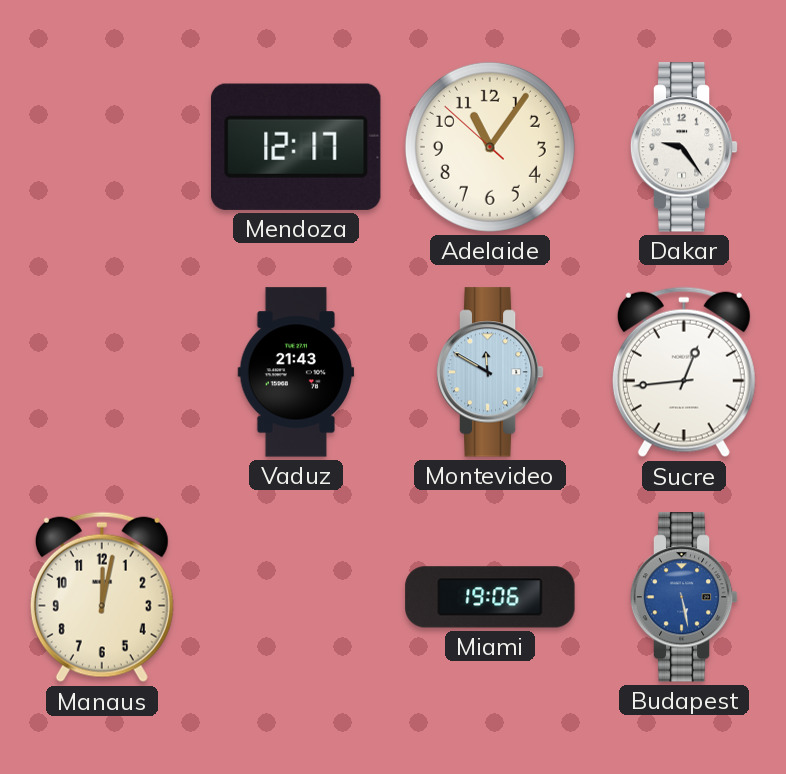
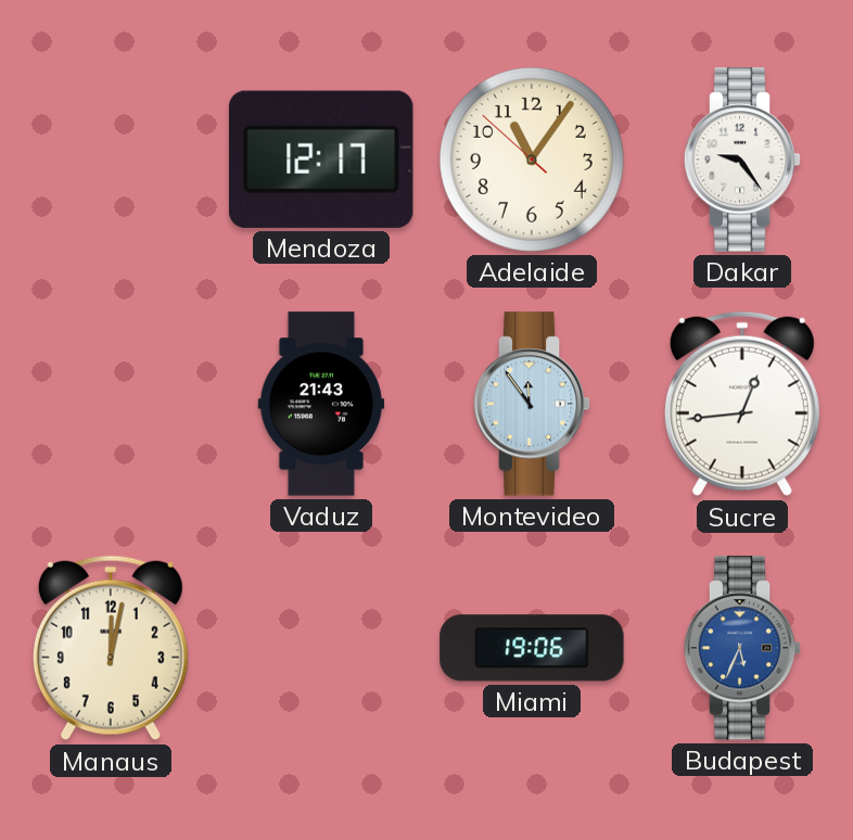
Montevideo: 11:50 -> 11:54 (532, 404)
Budapest: 5:28 -> 5:34 (742, 648)
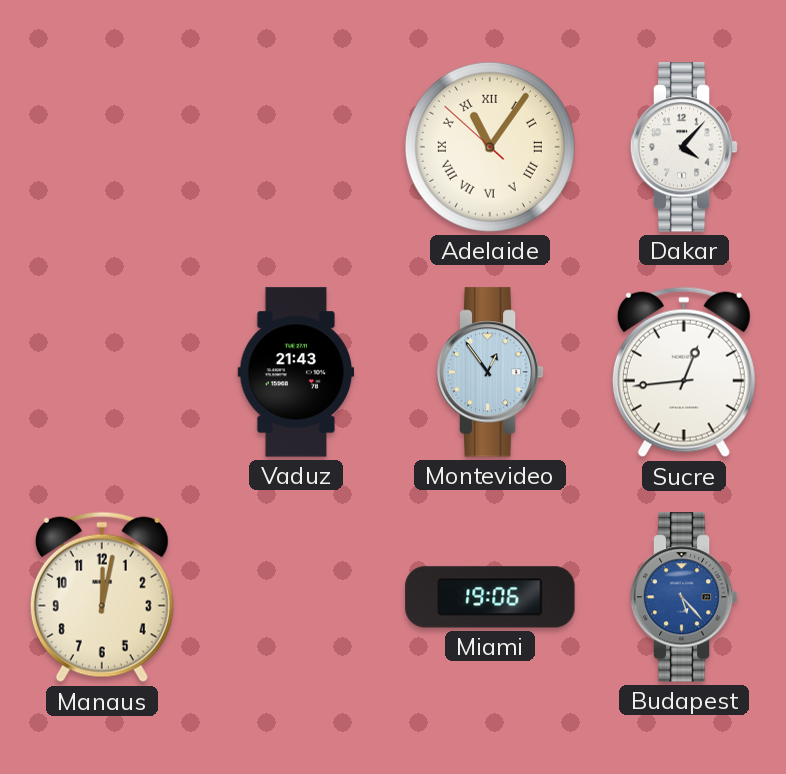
Mendoza: 12:17 -> none (322, 160)
Adelaide numerals: Arabic -> Roman (490, 147)
Dakar: 9:24 -> 4:07 (684, 147)
Montevideo: 11:54 -> 12:54 (490, 372)
Budapest: 5:34 -> 5:23 (684, 597)
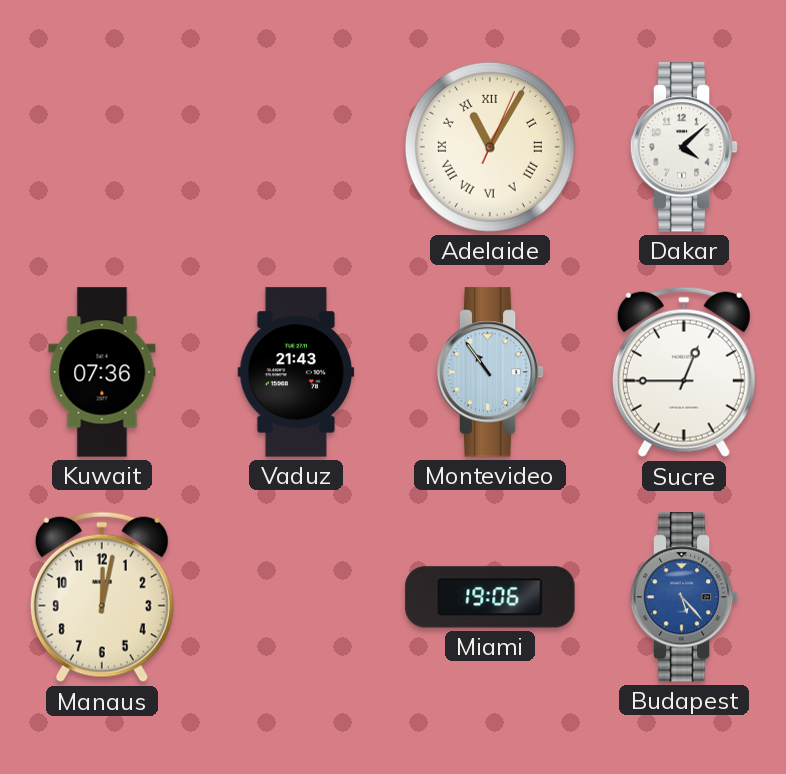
Adelaide: 11:05:52 -> 11:05:04 (490, 147)
Dakar: 4:07 -> 4:08 (684, 147)
Kuwait: none -> 07:36 (102, 372)
Montevideo: 12:54 -> 10:54 (490, 372)
Sucre: 12:44 -> 12:45 (684, 372)
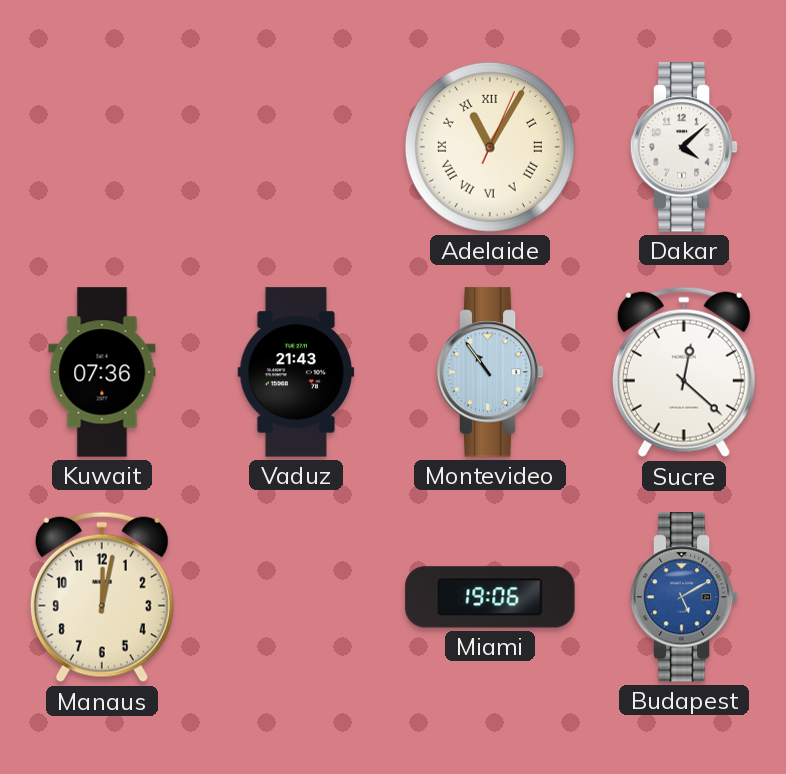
Sucre: 12:45 -> 12:22 (684, 372)
Budapest: 5:23 -> 5:10 (684, 597)
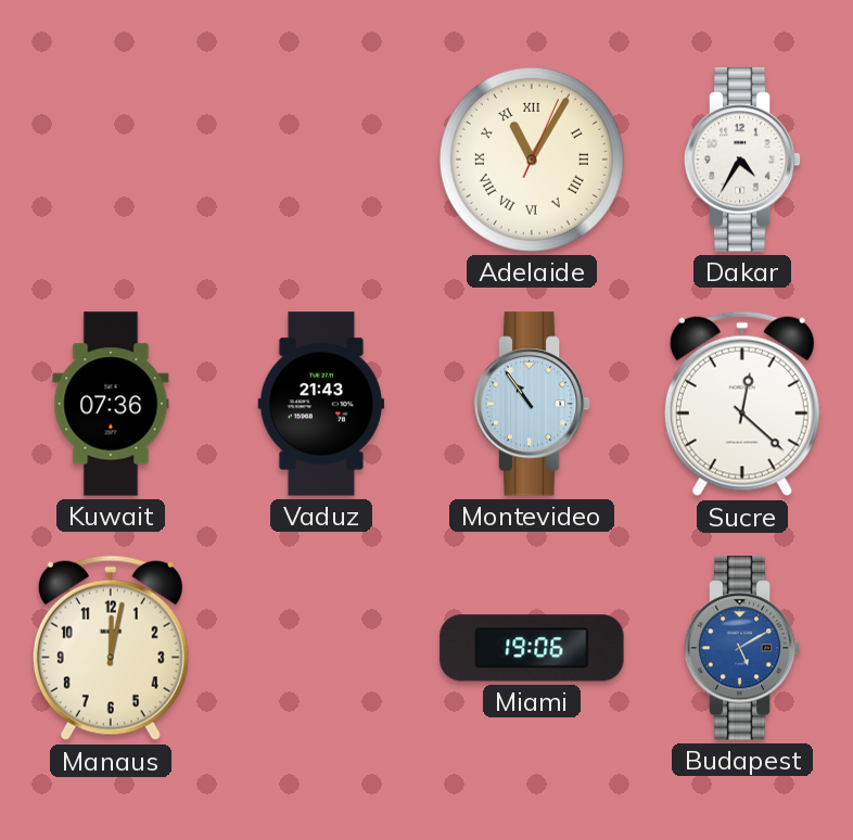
Dakar: 4:08 -> 4:35 (742, 160)
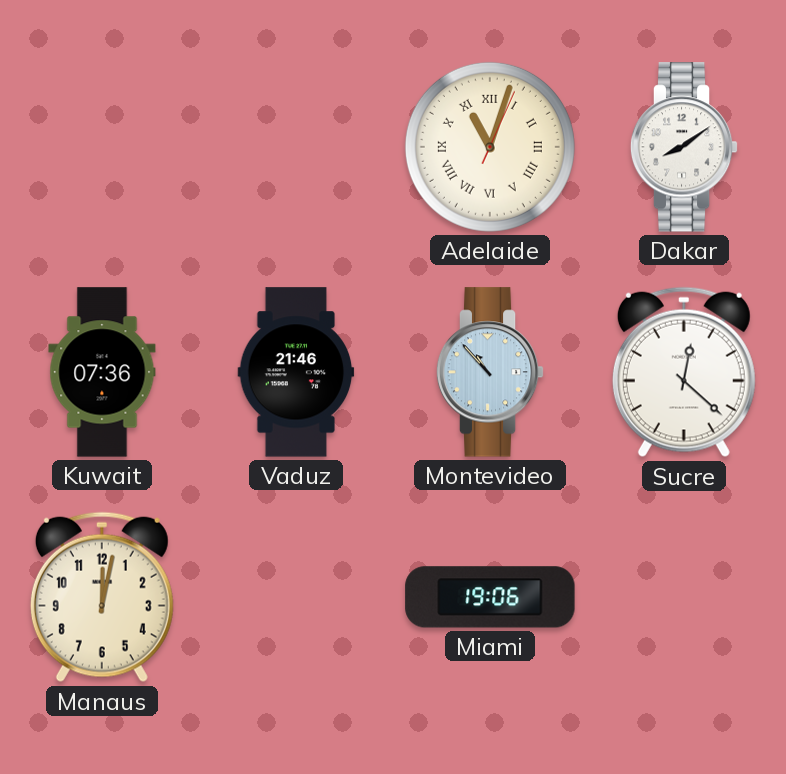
Adelaide: 11:05 -> 11:03 (490, 147)
Dakar: 4:35 -> 8:09 (684, 147)
Vaduz: 21:43 -> 21:46 (296, 372)
Montevideo: 10:54 -> 10:53 (490, 372)
Budapest: 5:10 -> none (742, 648)
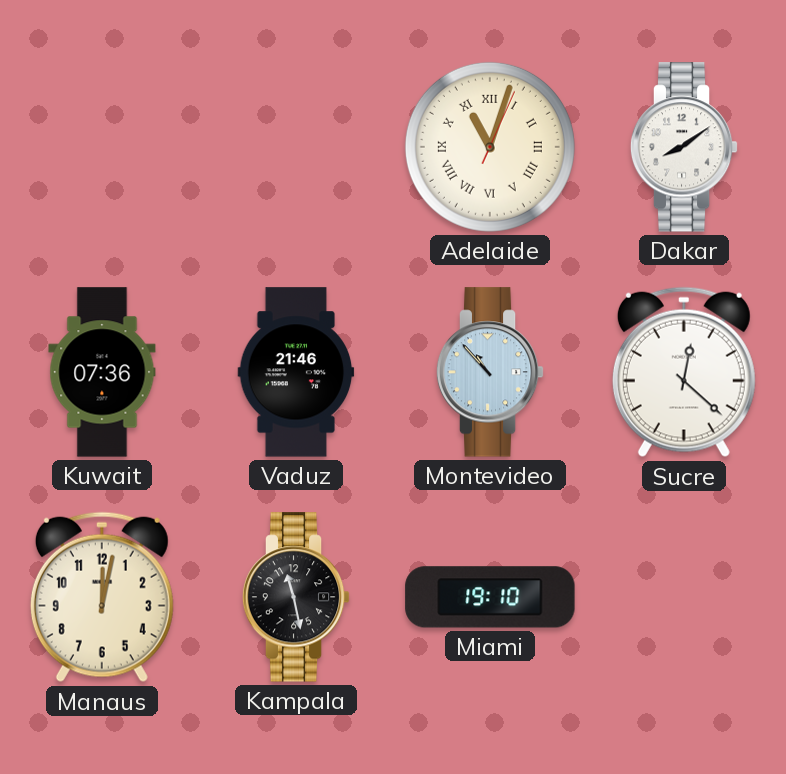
Kampala: none -> 11:28 (296, 597)
Miami: 19:06 -> 19:10 (490, 597)
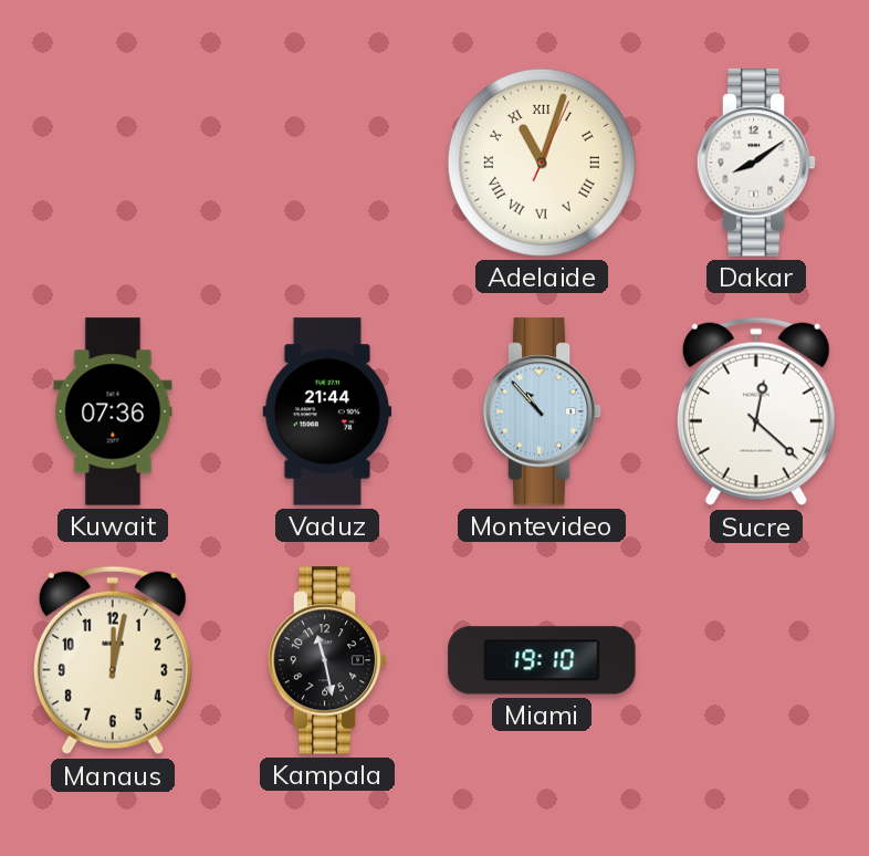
Vaduz: 21:46 -> 21:44 (327, 411)
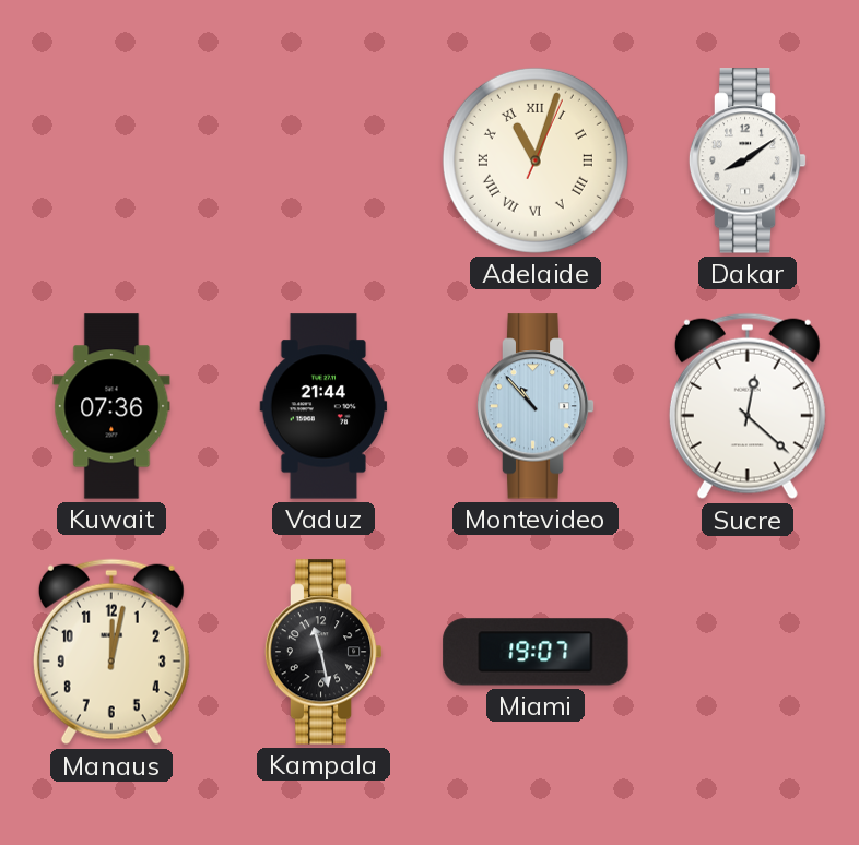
Miami: 19:10 -> 19:07 (536, 652)
